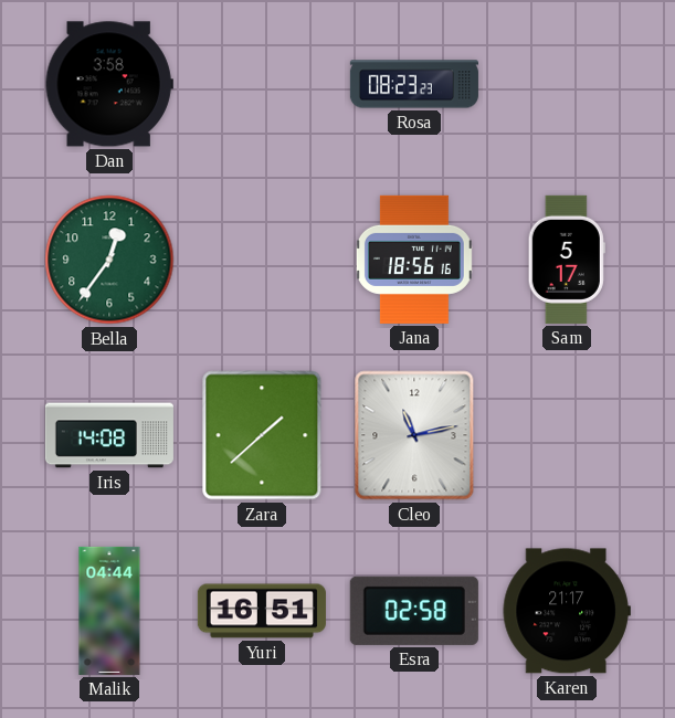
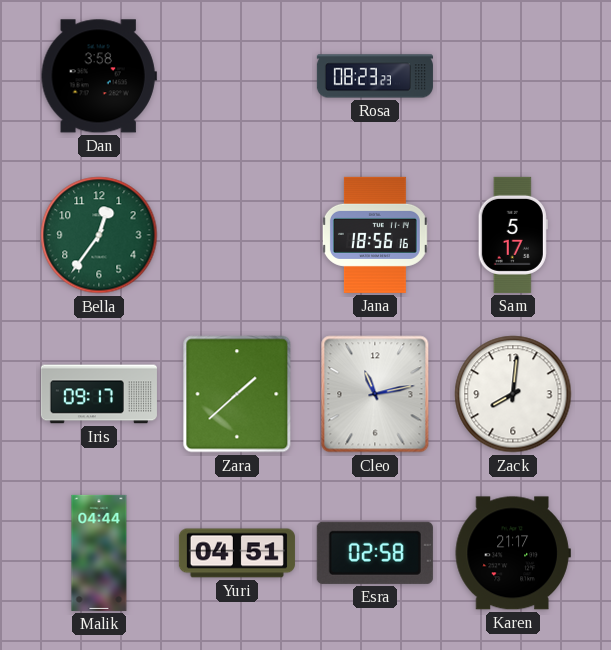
Iris: 14:08 -> 09:17 (99, 394)
Zack: none -> 8:01 (513, 394)
Yuri: 16:51 -> 04:51 (237, 553)
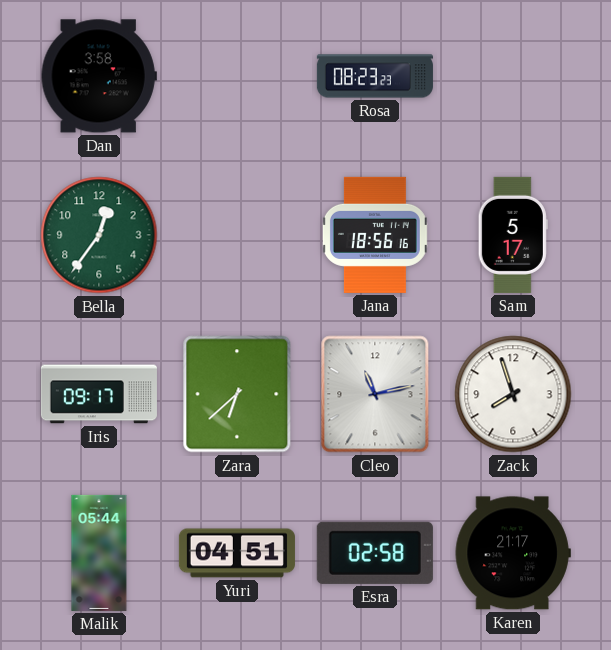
Zara: 1:38 -> 6:38 (237, 394)
Zack: 8:01 -> 7:57 (513, 394)
Malik: 04:44 -> 05:44 (99, 553)
